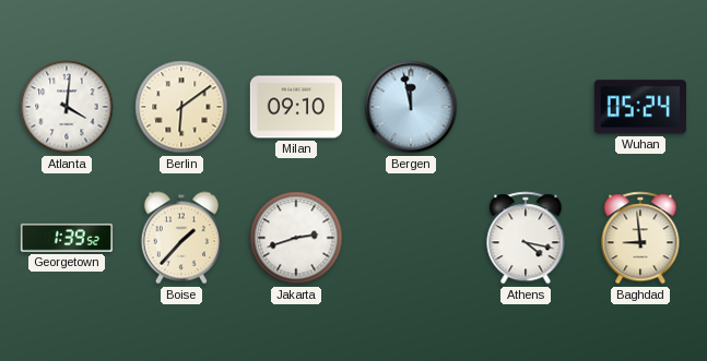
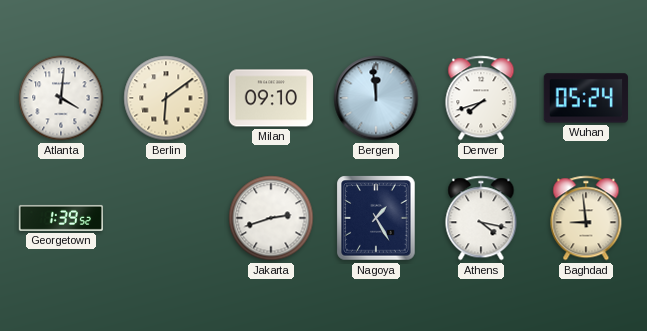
Bergen: 11:58 -> 11:59 (376, 98)
Denver: none -> 7:42 (481, 98)
Boise: 1:37 -> none (181, 238)
Nagoya: none -> 1:25 (376, 218)
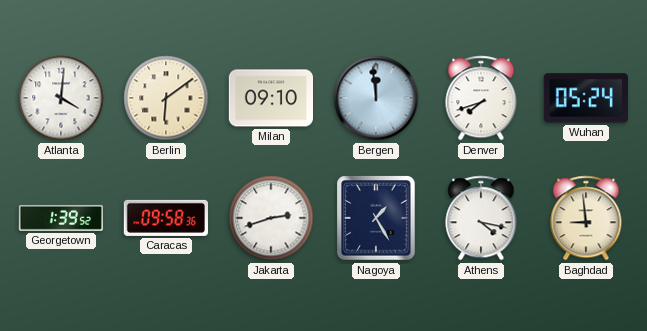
Caracas: none -> 09:58 (166, 218)
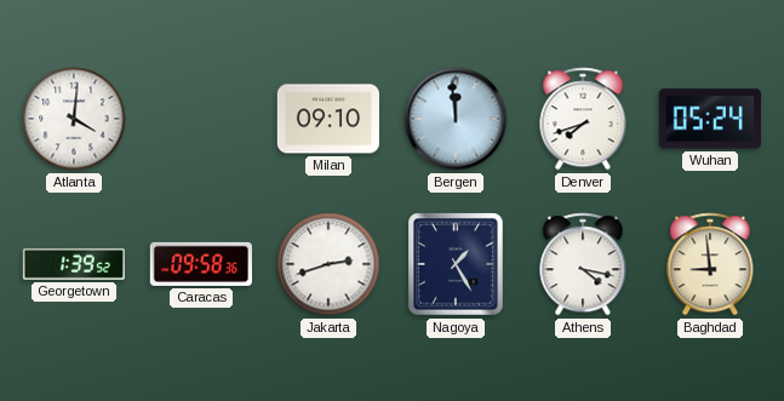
Berlin: 6:09 -> none (166, 98)
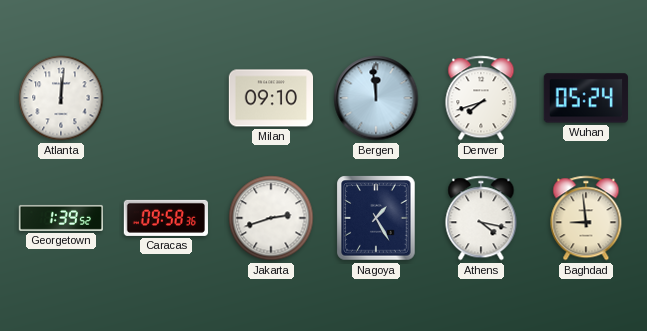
Atlanta: 4:01 -> 12:01 (61, 98)
